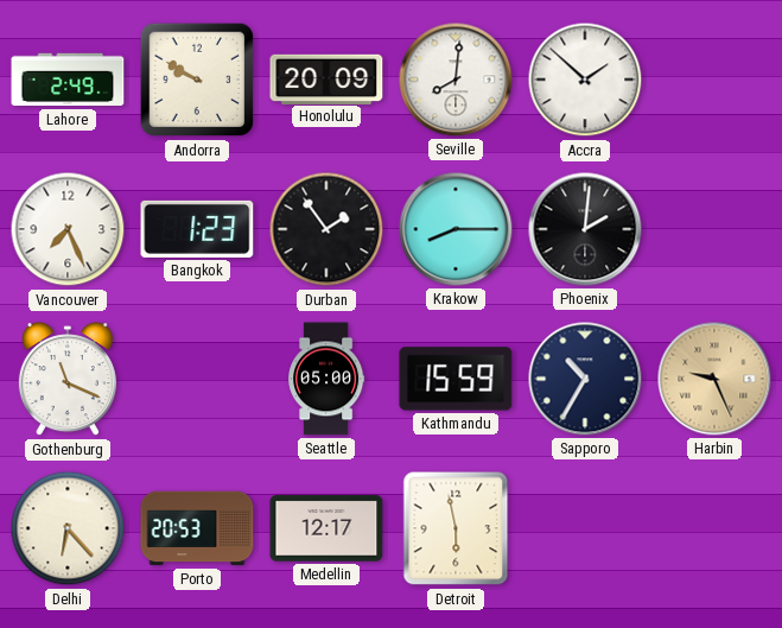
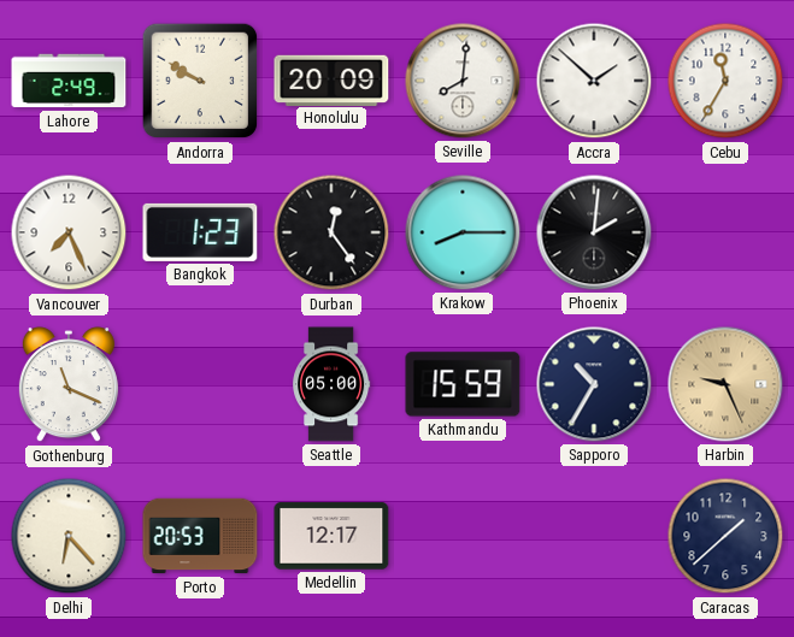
Cebu: none -> 11:35 (725, 81)
Durban: 1:54 -> 12:24 (331, 232)
Detroit: 5:58 -> none (456, 528)
Caracas: none -> 1:38 (725, 536)
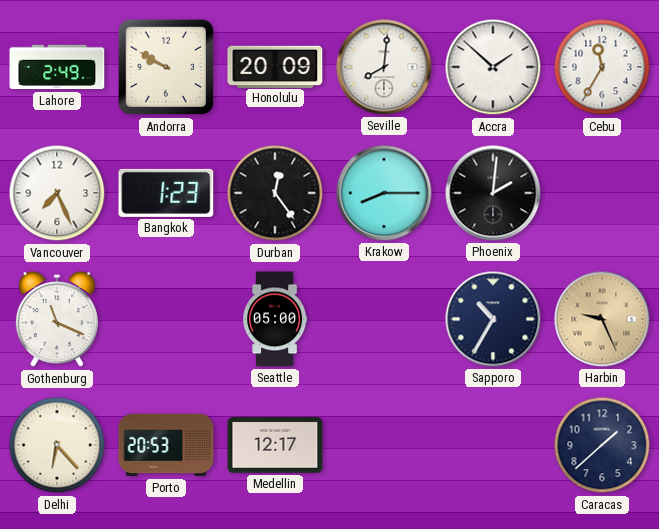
Kathmandu: 15:59 -> none (463, 384)
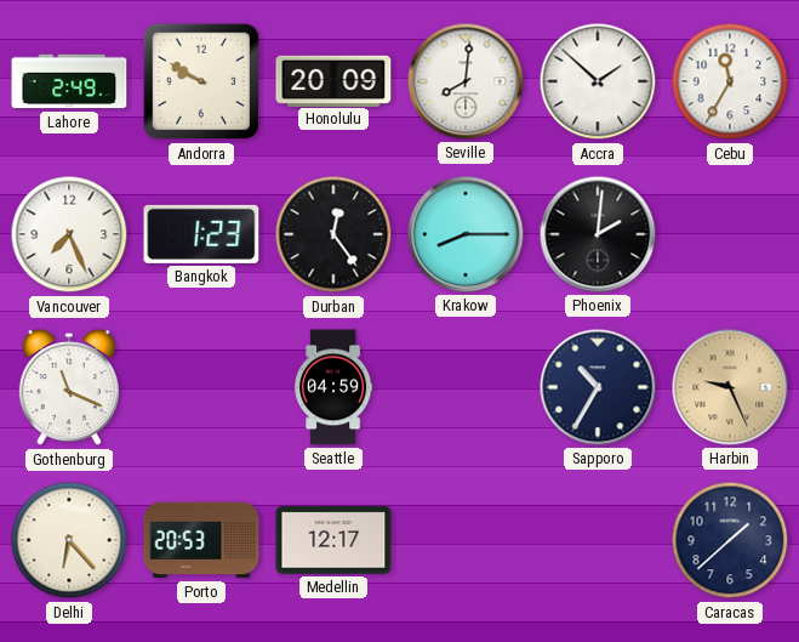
Seattle: 05:00 -> 04:59 (333, 387)
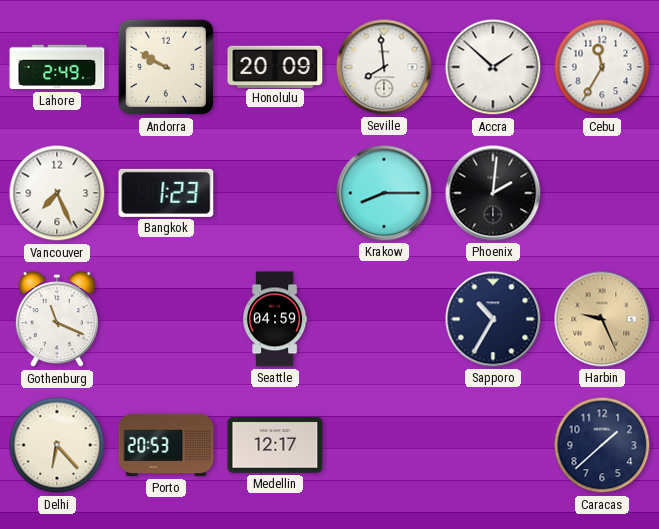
Seville: 8:01 -> 7:59 (384, 67)
Durban: 12:24 -> none (333, 234)
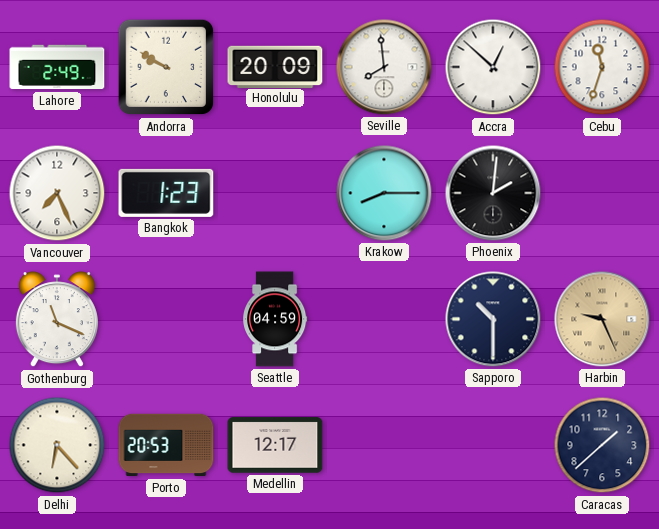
Accra: 1:52 -> 12:52 (493, 67)
Cebu: 11:35 -> 11:33 (602, 67)
Sapporo: 10:35 -> 10:30 (493, 319)
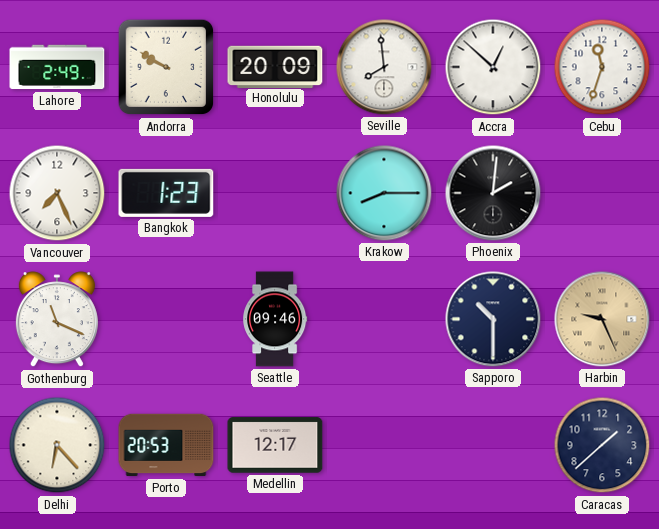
Seattle: 04:59 -> 09:46 (275, 319)
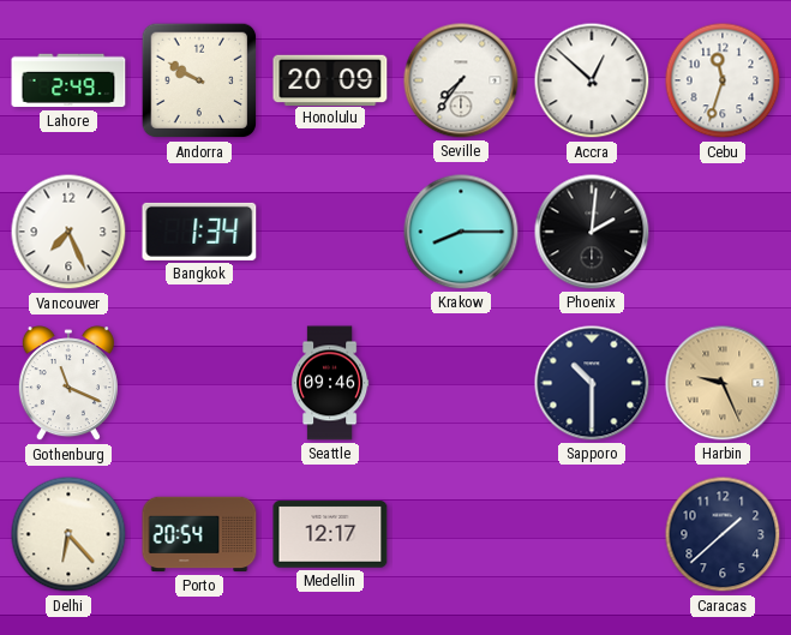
Seville: 7:59 -> 7:36 (461, 80)
Bangkok: 1:23 -> 1:34 (199, 232)
Porto: 20:53 -> 20:54 (199, 534)
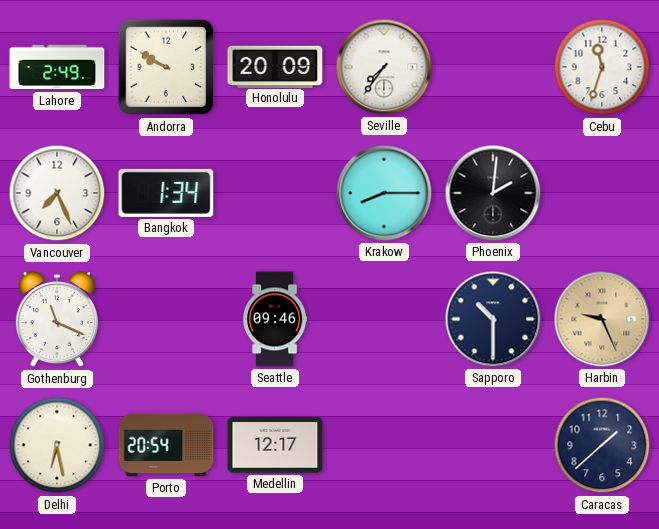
Accra: 12:52 -> none (592, 80)
Delhi: 6:23 -> 6:28 (57, 445)
